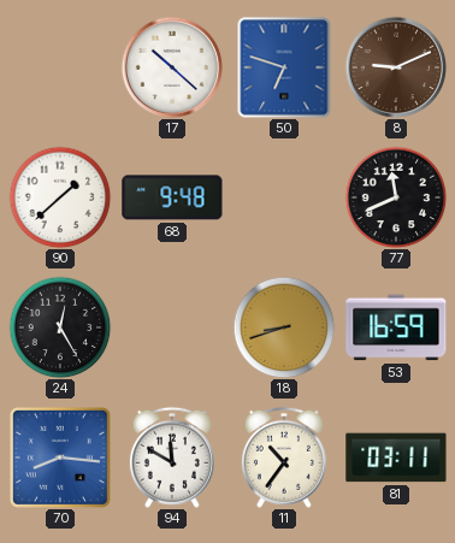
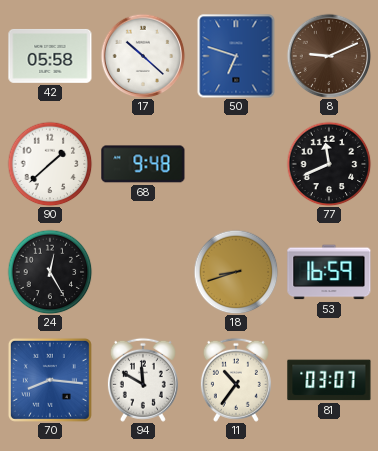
42: none -> 05:58 (50, 56)
81: 03:11 -> 03:07 (329, 380)
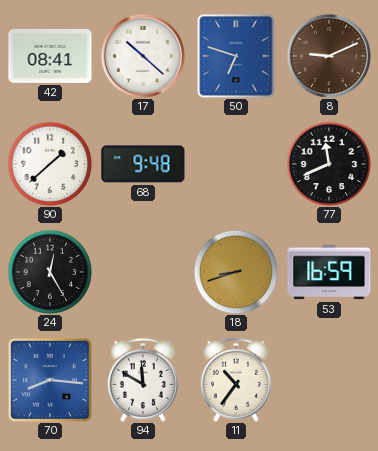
42: 05:58 -> 08:41 (50, 56)
81: 03:07 -> none (329, 380)
